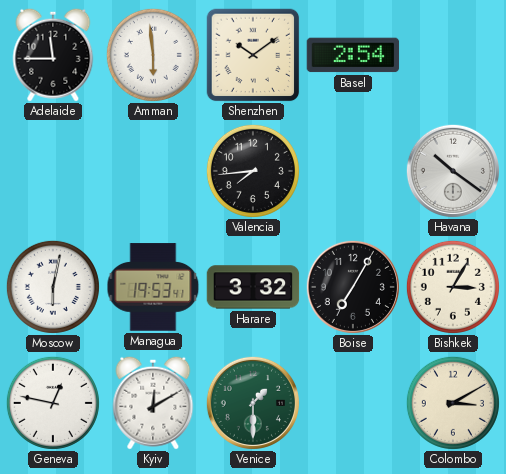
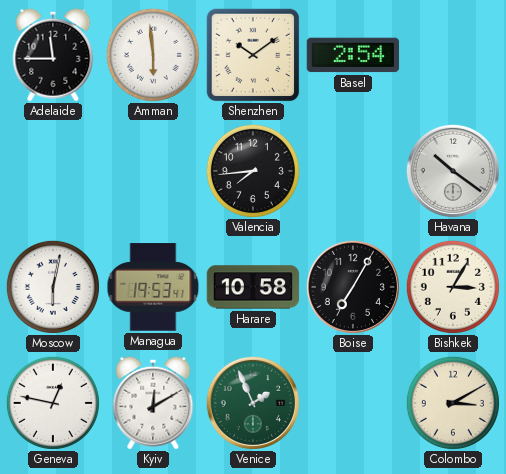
Harare: 3:32 -> 10:58 (253, 287)
Venice: 1:30 -> 1:56 (253, 403)
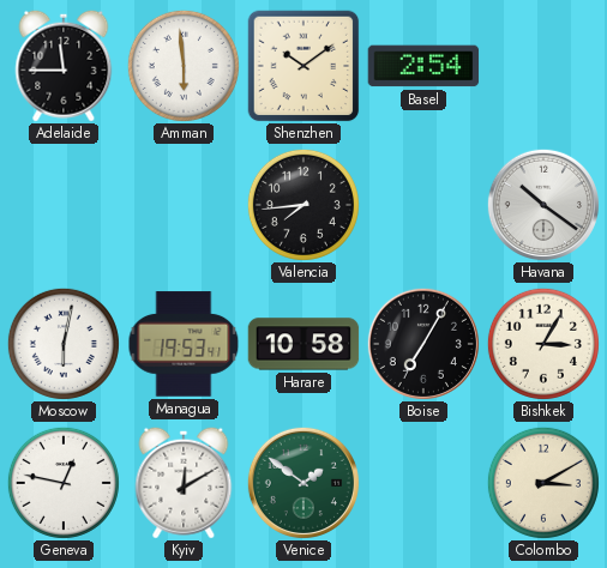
Venice: 1:56 -> 1:51 (303, 483)
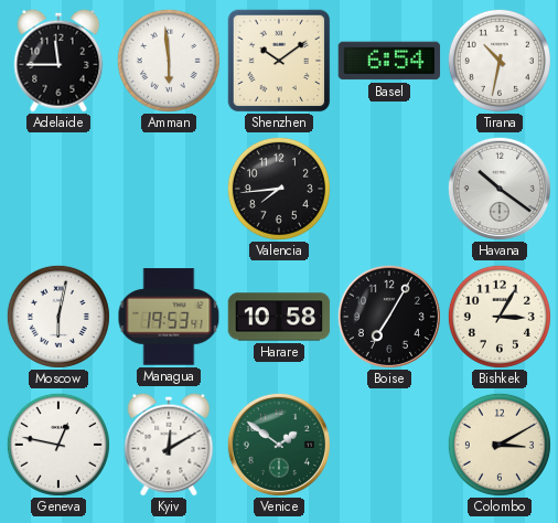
Basel: 2:54 -> 6:54 (389, 61)
Tirana: none -> 10:32 (500, 61)
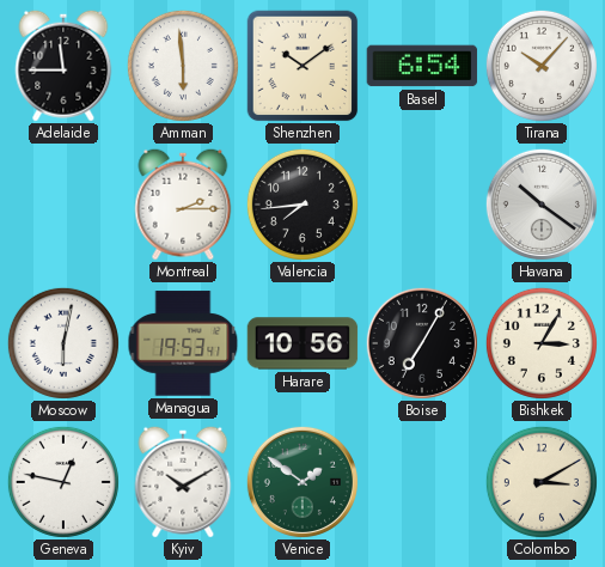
Tirana: 10:32 -> 10:07 (542, 66)
Montreal: none -> 2:15 (183, 205)
Harare: 10:58 -> 10:56 (302, 343)
Kyiv: 12:10 -> 10:10 (183, 482)
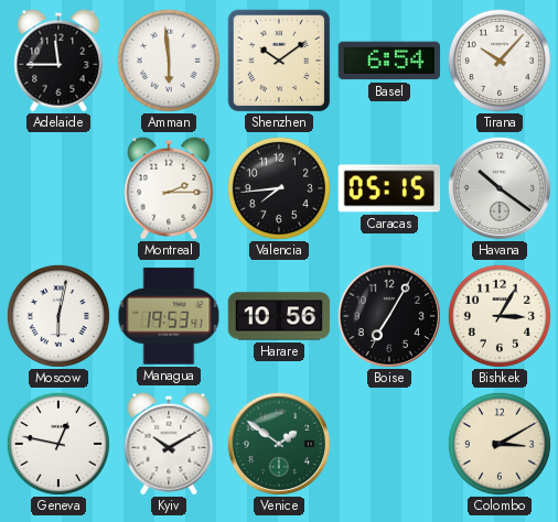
Caracas: none -> 05:15 (389, 188)
